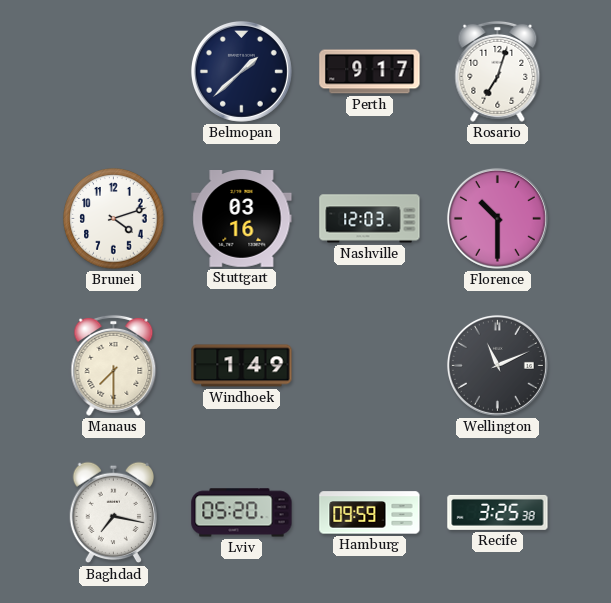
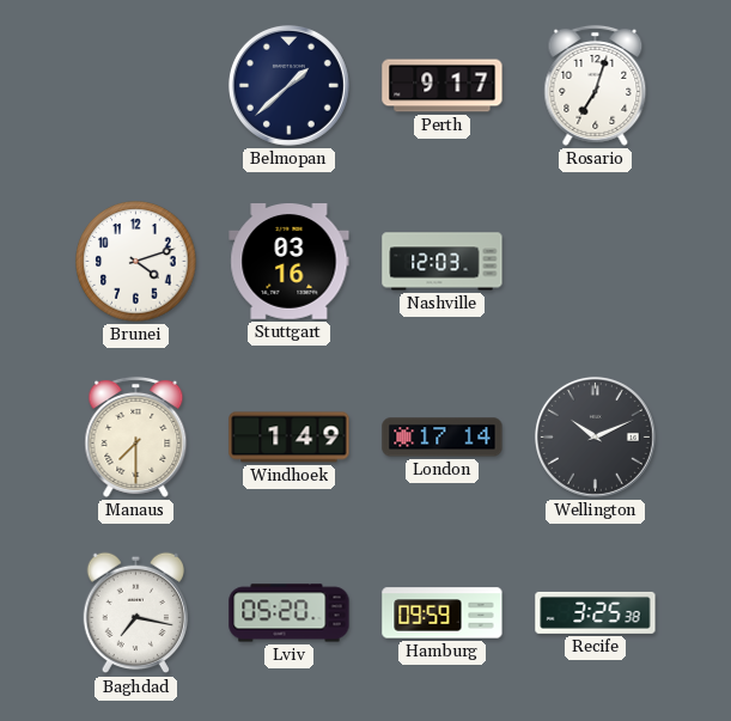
Florence: 10:30 -> none (497, 218)
London: none -> 17:14 (443, 438)
Wellington: 11:11 -> 10:11 (595, 436)
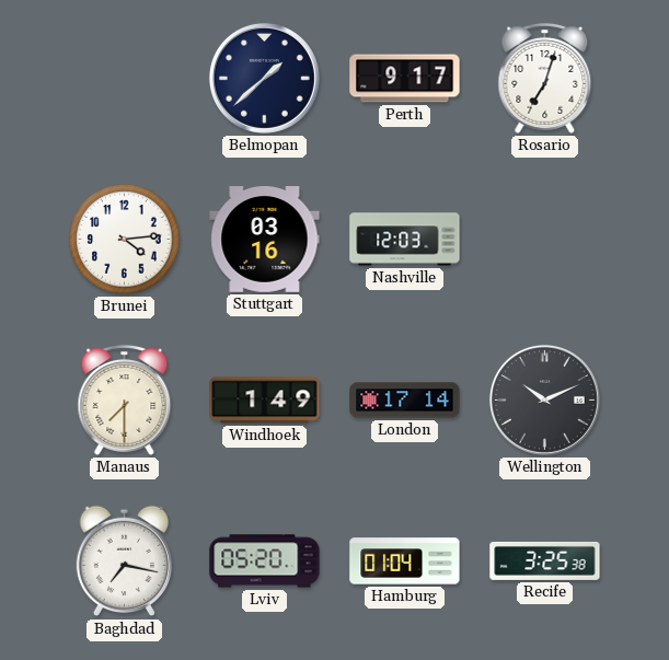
Brunei: 4:12 -> 4:14 (125, 240)
Hamburg: 09:59 -> 01:04 (405, 561)
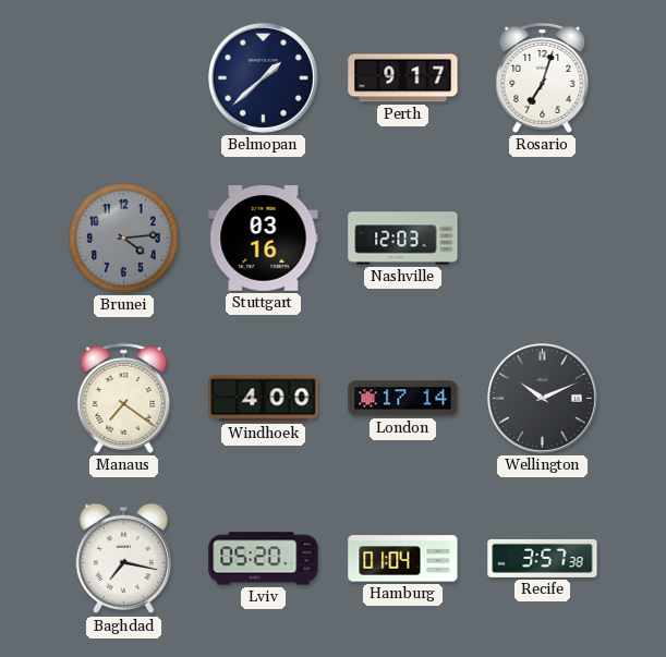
Brunei dial: white -> grey (124, 239)
Manaus: 7:30 -> 7:21 (124, 398)
Windhoek: 1:49 -> 4:00 (264, 399)
Recife: 3:25 -> 3:57 (543, 558)
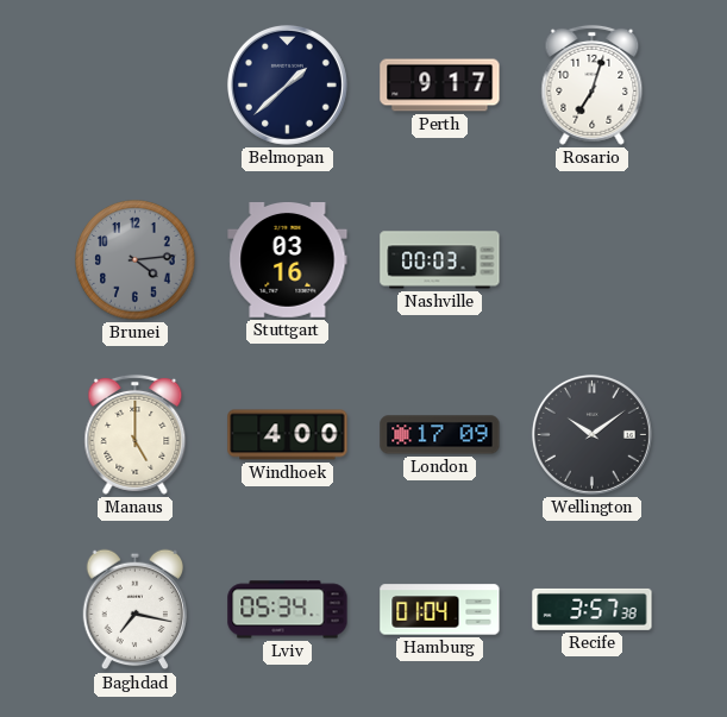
Nashville: 12:03 -> 00:03 (440, 260)
Manaus: 7:21 -> 5:00 (136, 434)
London: 17:14 -> 17:09 (440, 435)
Wellington: 10:11 -> 10:09 (591, 434)
Lviv: 05:20 -> 05:34 (288, 610)
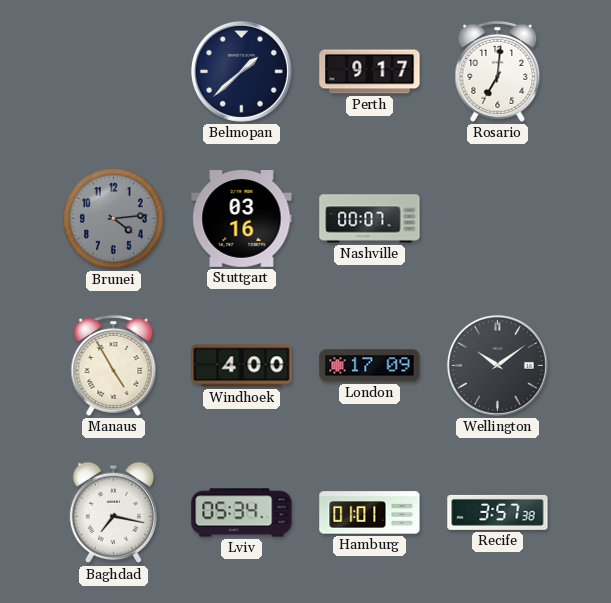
Rosario: 7:03 -> 7:01 (498, 71)
Nashville: 00:03 -> 00:07 (370, 219)
Manaus: 5:00 -> 4:55 (114, 365)
Hamburg: 01:04 -> 01:01 (370, 513)
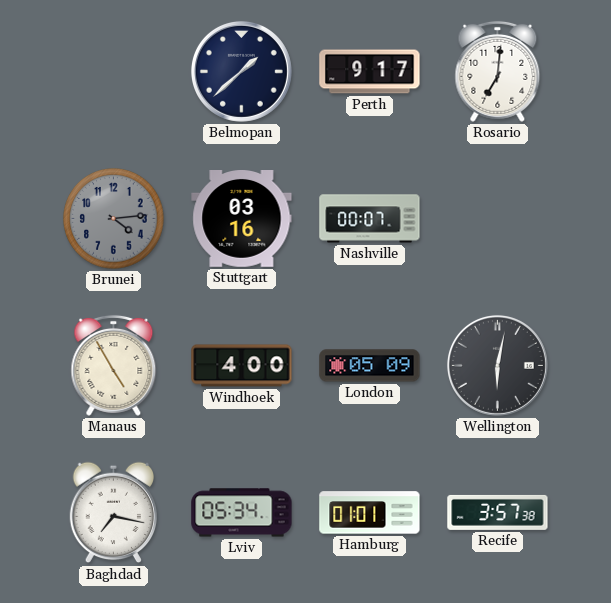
London: 17:09 -> 05:09 (370, 366)
Wellington: 10:09 -> 6:02 (497, 365)
